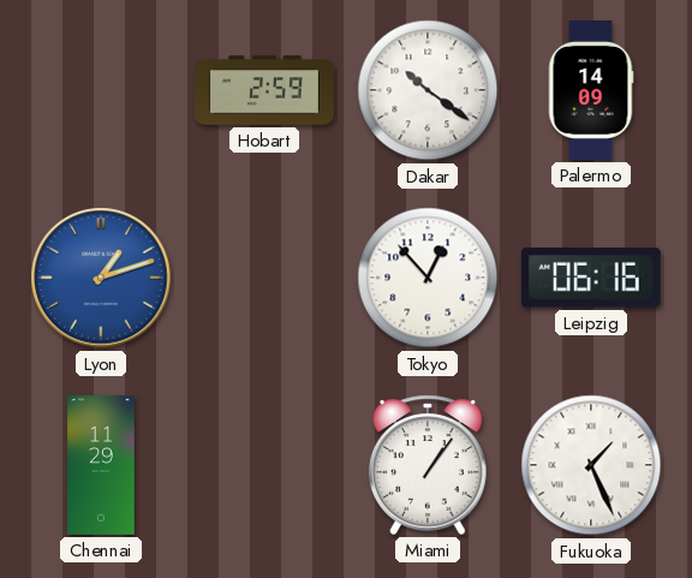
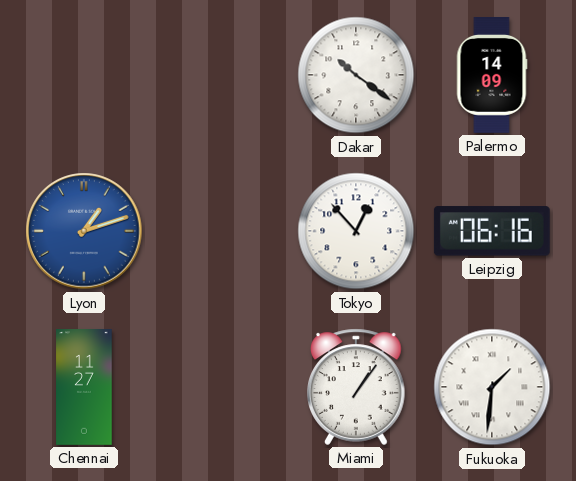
Hobart: 2:59 -> none (266, 90)
Chennai: 11:29 -> 11:27 (84, 388)
Fukuoka: 1:26 -> 1:31 (492, 387)
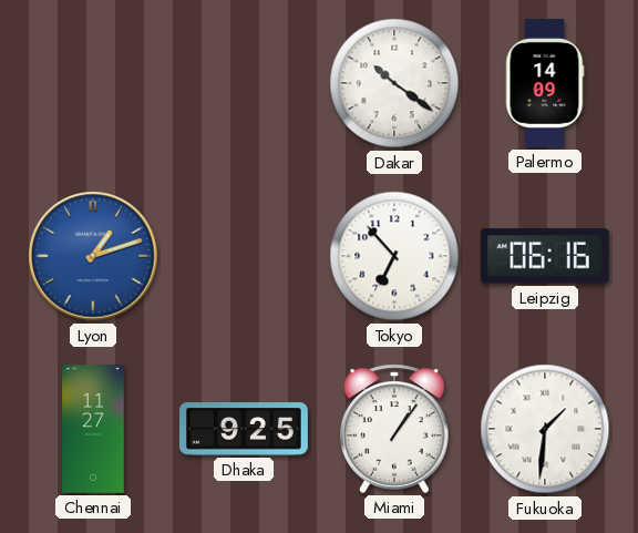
Tokyo: 12:53 -> 6:53 (394, 256)
Dhaka: none -> 9:25 (244, 429)
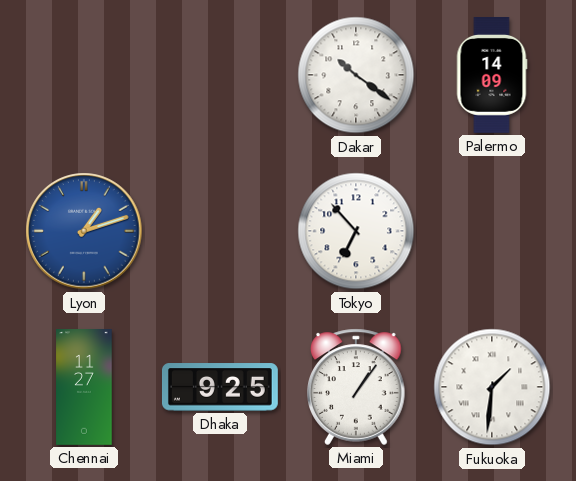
Leipzig: 06:16 -> none (545, 256)
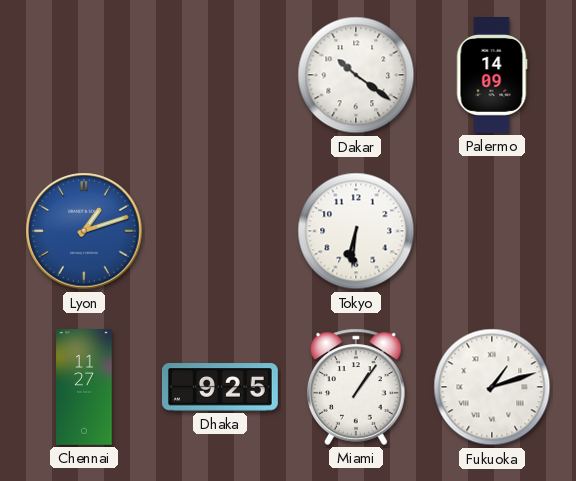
Tokyo: 6:53 -> 6:31 (356, 231)
Fukuoka: 1:31 -> 1:12 (492, 387)
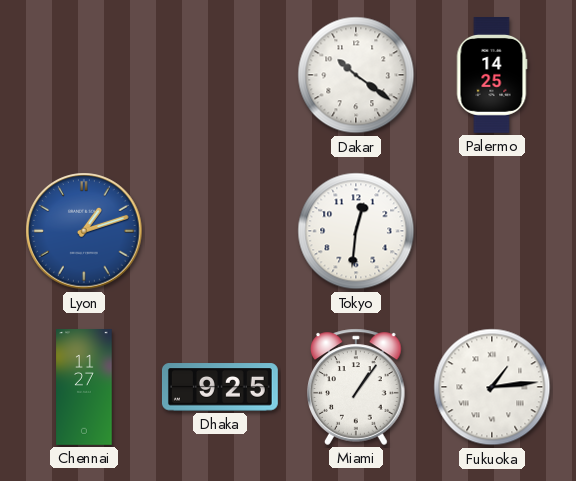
Palermo: 14:09 -> 14:25 (492, 76)
Tokyo: 6:31 -> 12:31 (356, 231)
Fukuoka: 1:12 -> 1:14 (492, 387)
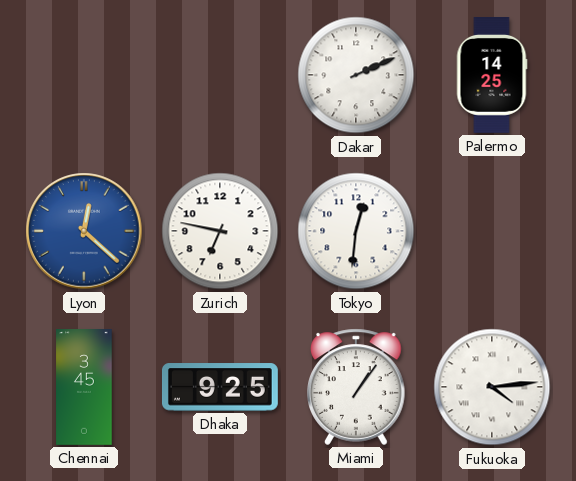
Dakar: 10:21 -> 2:11 (356, 75)
Lyon: 1:12 -> 12:22 (84, 231)
Zurich: none -> 6:47 (220, 231)
Chennai: 11:27 -> 3:45 (84, 388)
Fukuoka: 1:14 -> 4:14 (492, 387)
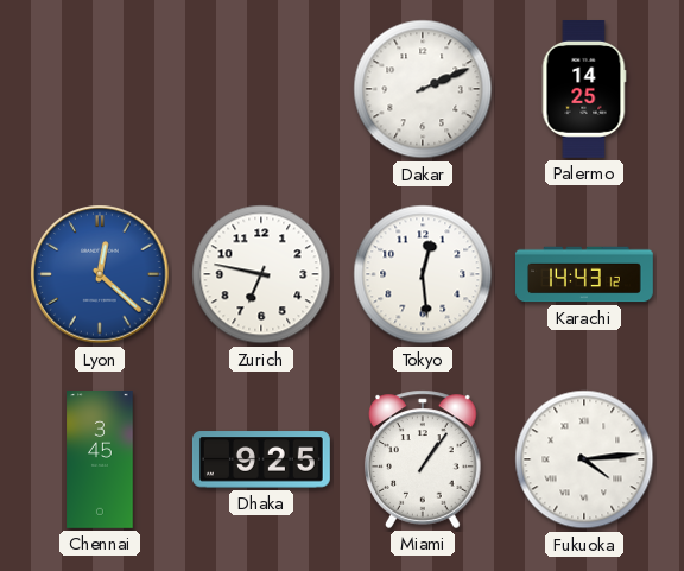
Tokyo: 12:31 -> 12:29 (423, 274)
Karachi: none -> 14:43 (585, 274)
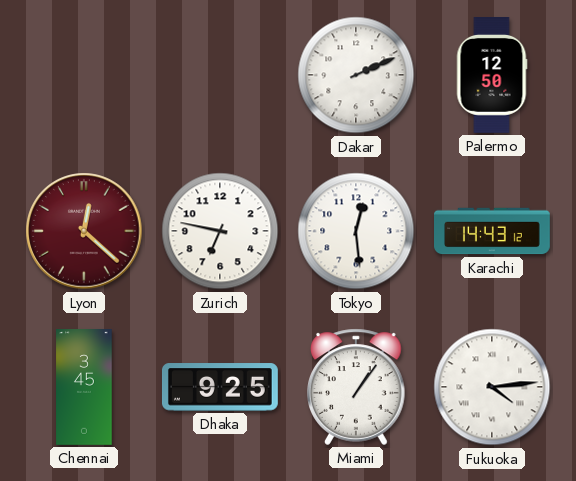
Palermo: 14:25 -> 12:50 (492, 76)
Lyon dial: blue -> burgundy (84, 231)
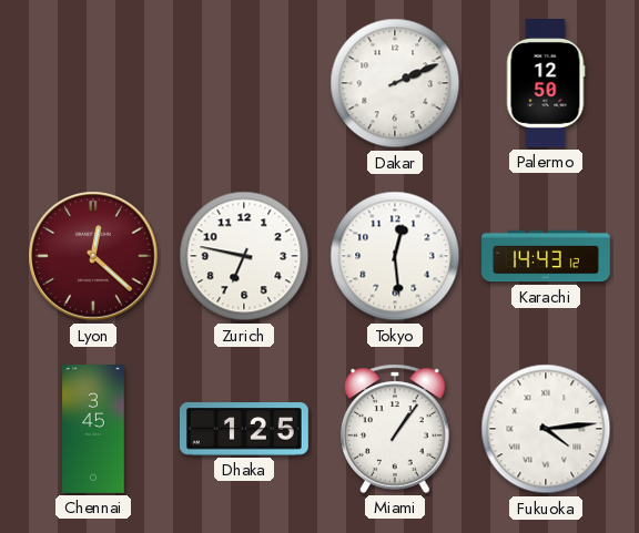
Dhaka: 9:25 -> 1:25 (244, 429)
